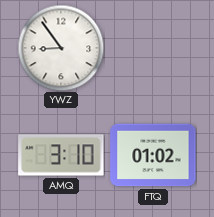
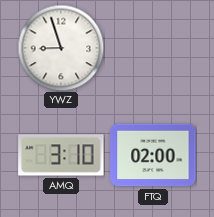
YWZ: 8:54 -> 8:57 (61, 48)
FTQ: 01:02 -> 02:00 (153, 155)
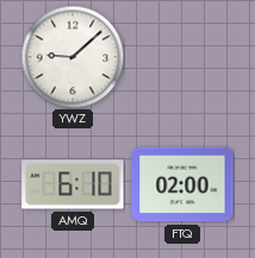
YWZ: 8:57 -> 9:08 (73, 57)
AMQ: 3:10 -> 6:10 (73, 184)
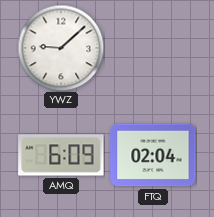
AMQ: 6:10 -> 6:09 (61, 155)
FTQ: 02:00 -> 02:04 (153, 155)
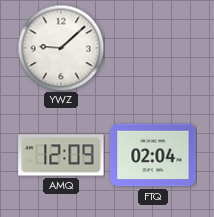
AMQ: 6:09 -> 12:09 (61, 155)
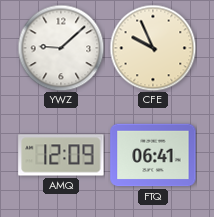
CFE: none -> 9:56 (153, 48)
FTQ: 02:04 -> 06:41 (153, 155)
